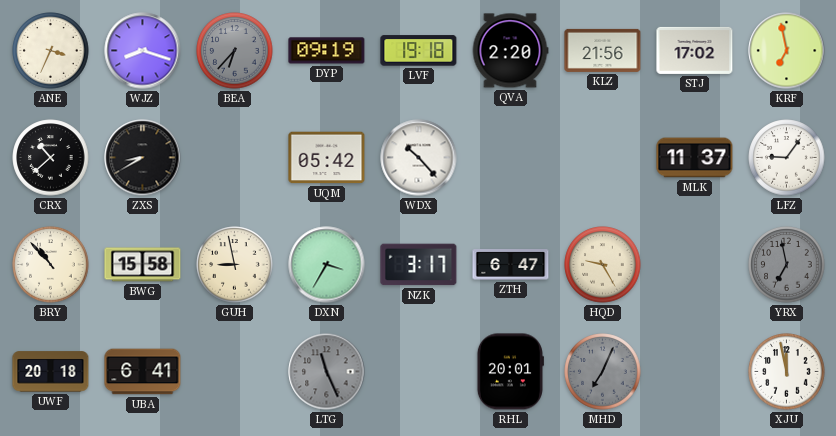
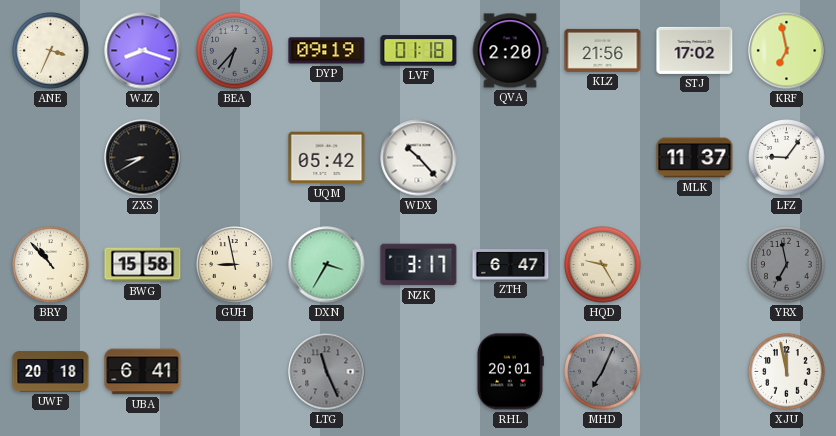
LVF: 19:18 -> 01:18 (419, 51)
CRX: 10:38 -> none (51, 158)
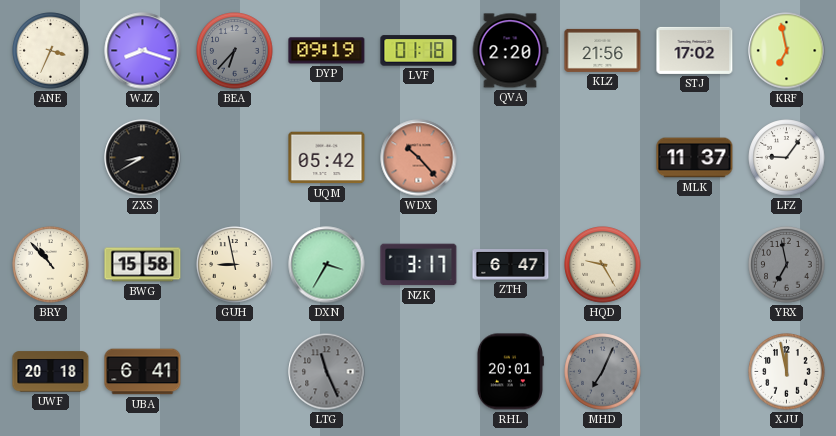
WDX dial: white -> salmon (419, 158)
